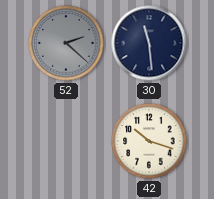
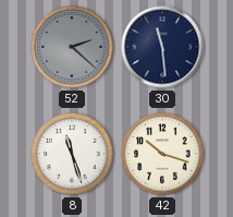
8: none -> 11:27 (72, 154)
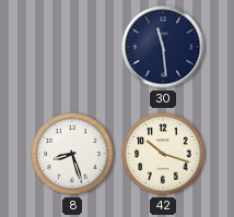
52: 2:22 -> none (72, 47)
8: 11:27 -> 8:27 (72, 154)
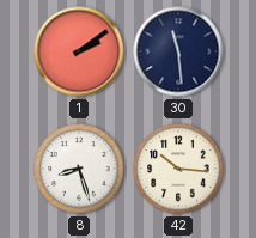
1: none -> 2:09 (79, 51)
42: 10:18 -> 10:16 (178, 169)
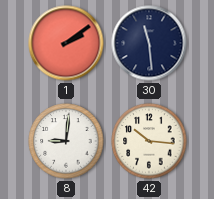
8: 8:27 -> 9:01 (66, 141)
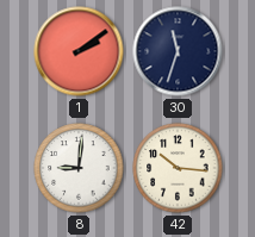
30: 11:29 -> 11:33 (178, 51)
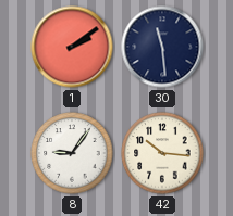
30: 11:33 -> 11:29 (162, 47)
8: 9:01 -> 9:06 (72, 153)
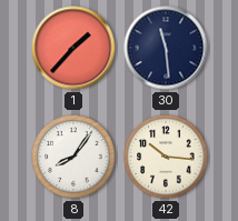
1: 2:09 -> 1:37 (73, 48)
8: 9:06 -> 8:06 (73, 157)
